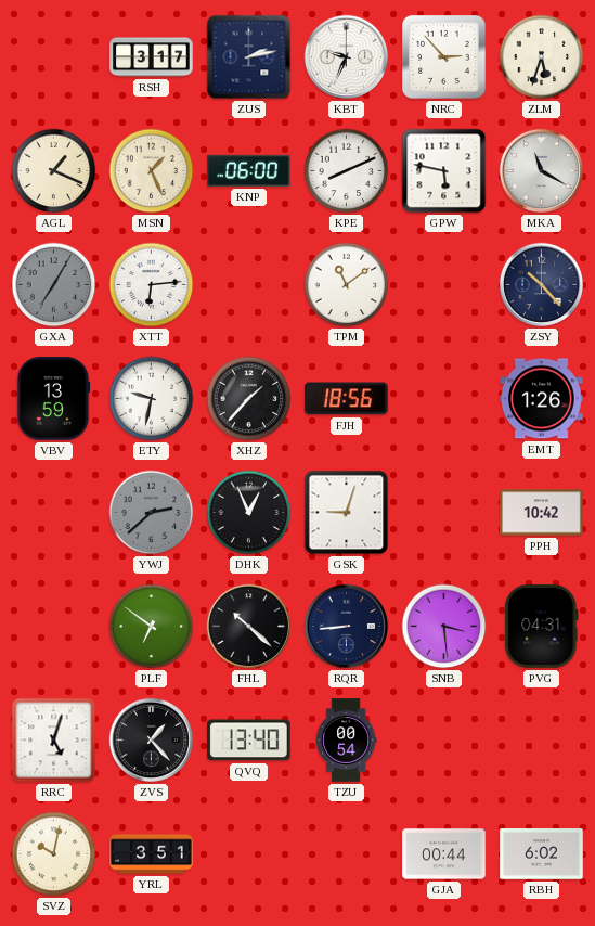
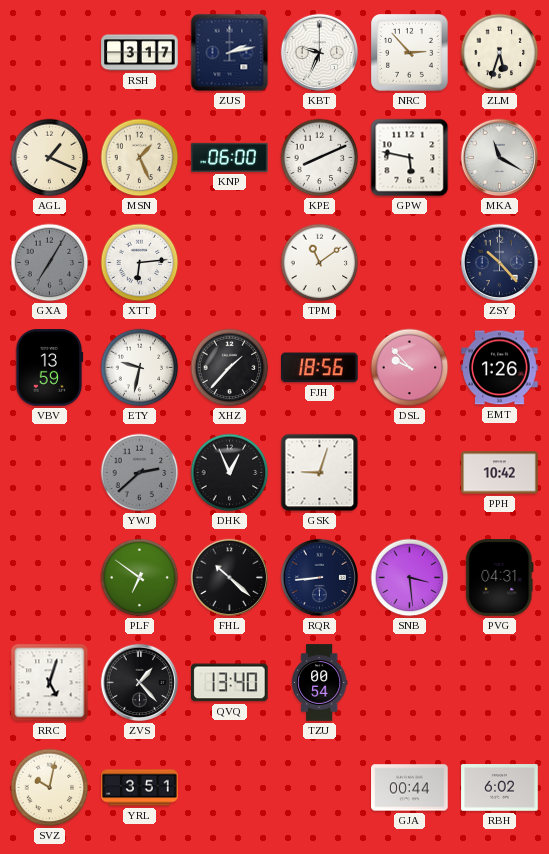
DSL: none -> 9:53 (410, 368)
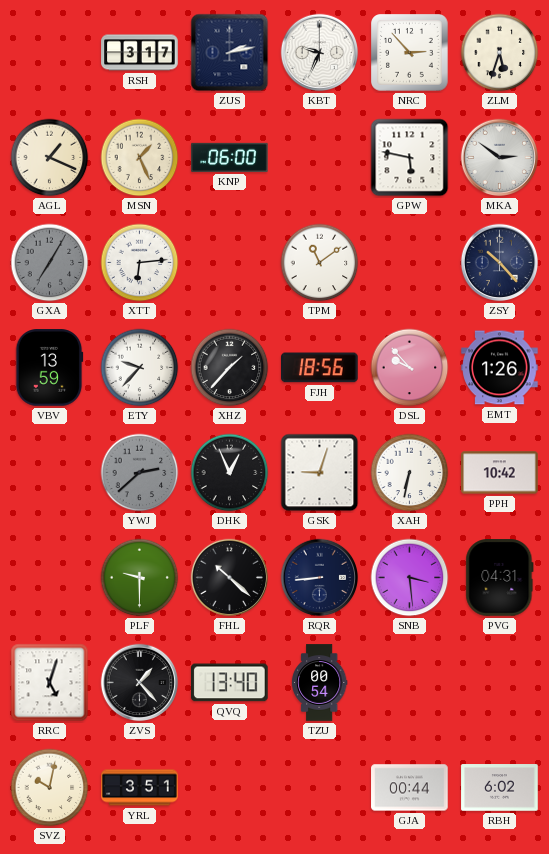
KPE: 8:11 -> none (320, 158)
MKA: 11:20 -> 2:51 (500, 158)
ETY: 9:32 -> 9:37 (140, 368)
XAH: none -> 6:32 (410, 473)
PLF: 6:51 -> 9:30 (140, 578)
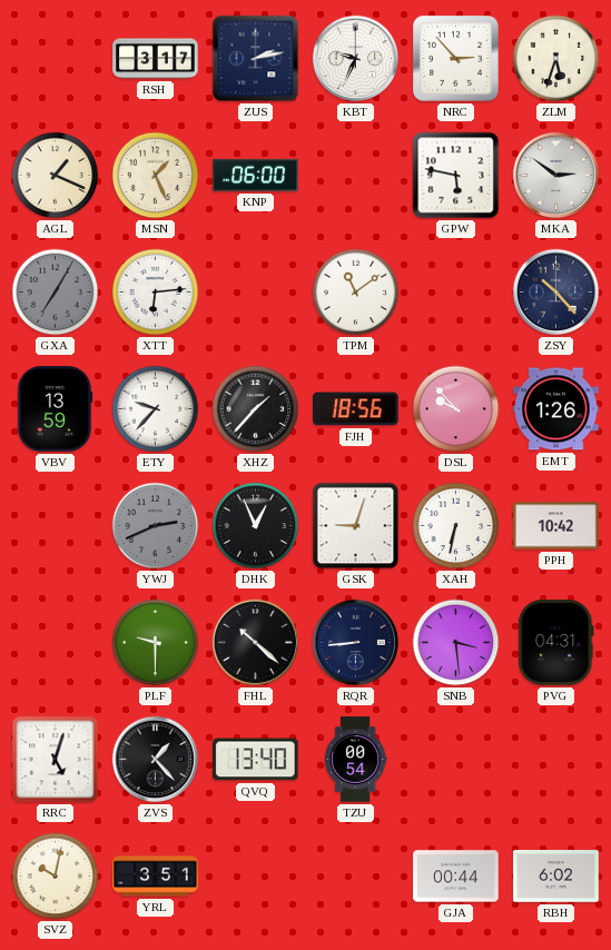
YWJ: 2:38 -> 2:41 (156, 526)
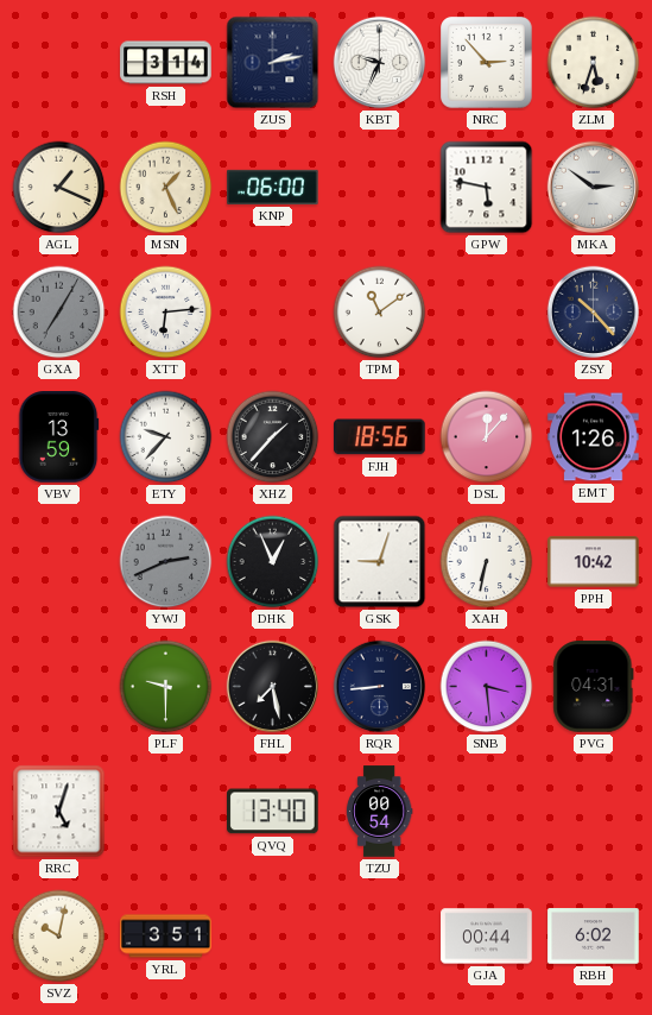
RSH: 3:17 -> 3:14 (166, 63)
DSL: 9:53 -> 12:07 (487, 437)
FHL: 10:22 -> 7:28 (273, 687)
ZVS: 1:23 -> none (156, 760)
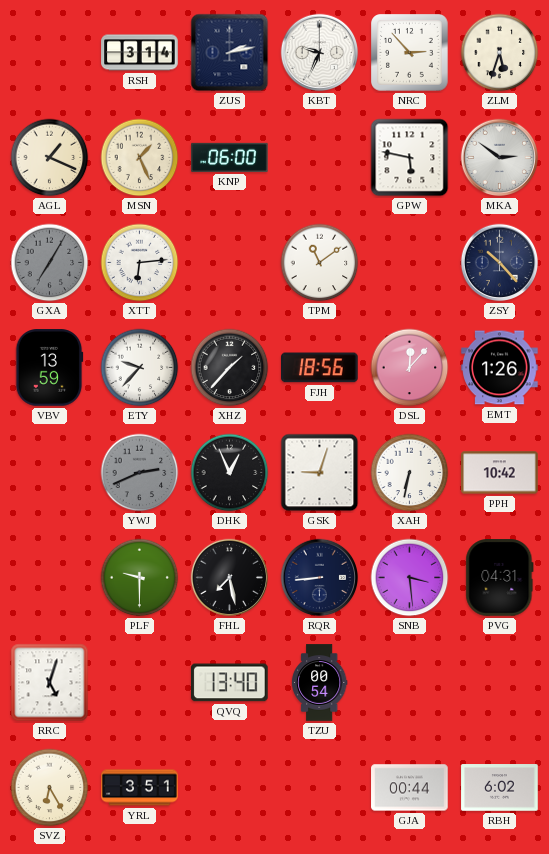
SVZ: 10:02 -> 6:25 (50, 788)
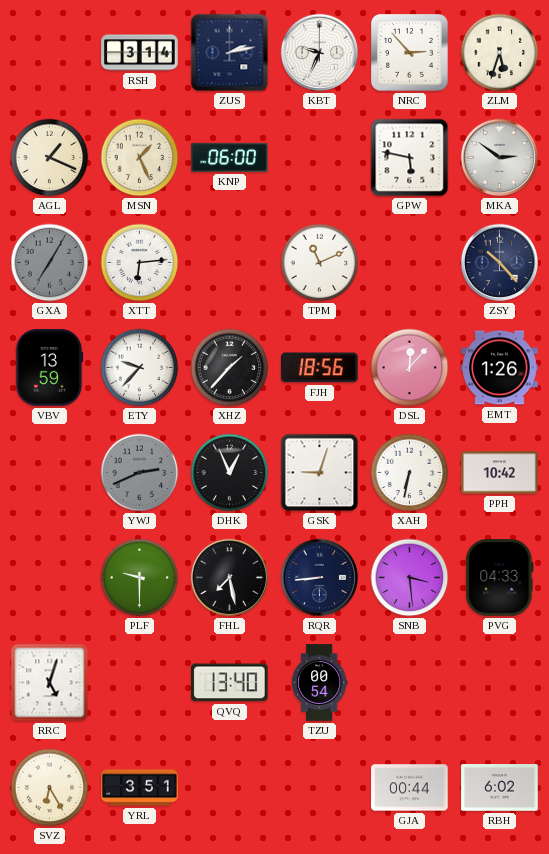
TPM: 11:09 -> 11:11 (320, 263)
PVG: 04:31 -> 04:33 (500, 578)
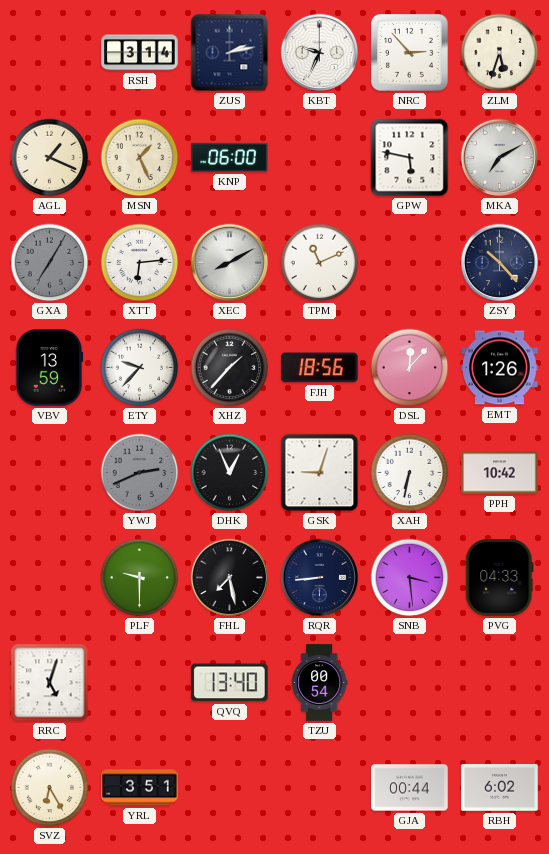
MKA: 2:51 -> 7:10 (500, 158)
XEC: none -> 8:10 (230, 263)
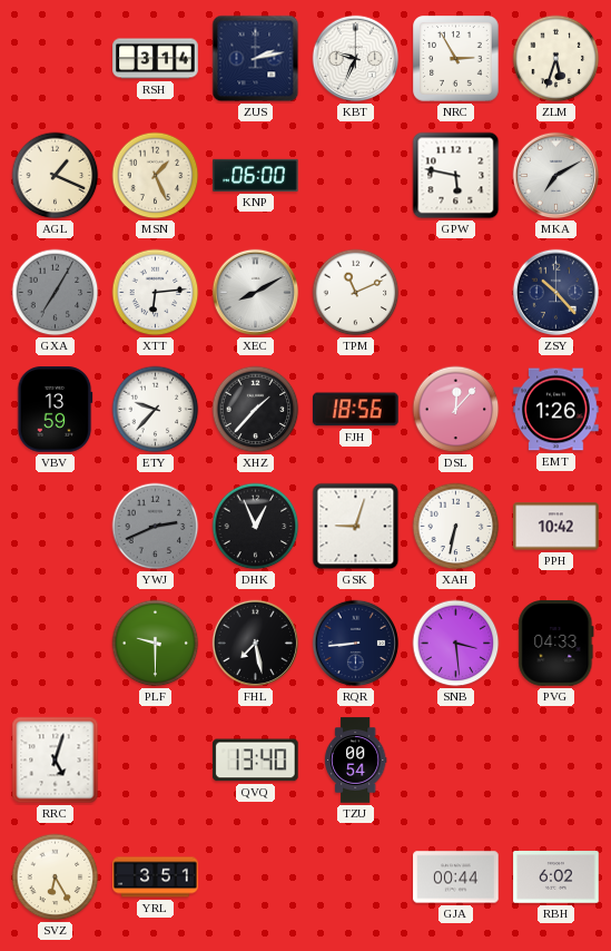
NRC: 2:53 -> 2:55 (456, 59)
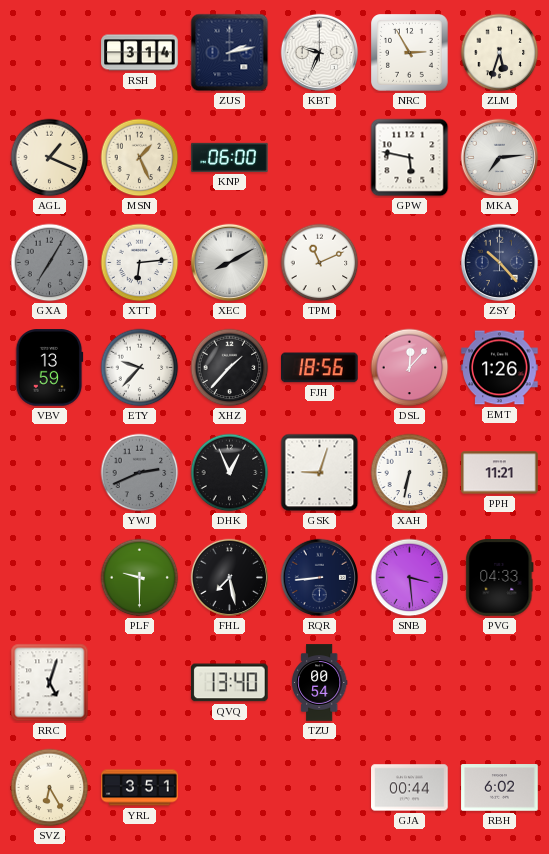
MKA: 7:10 -> 7:14 (500, 158)
PPH: 10:42 -> 11:21 (500, 473)
